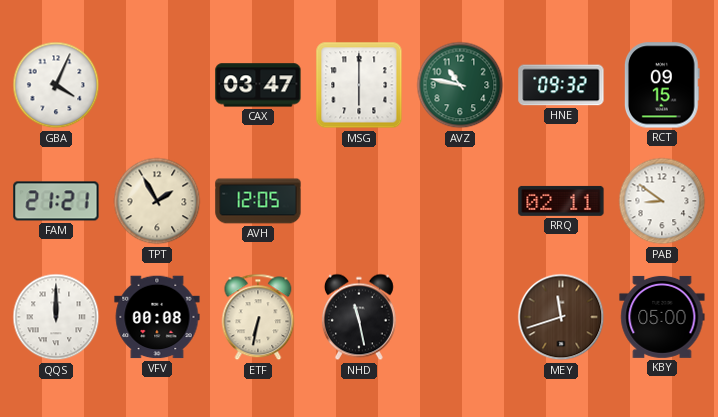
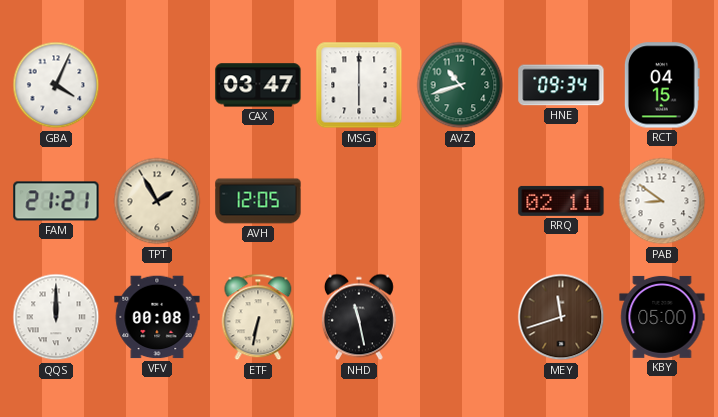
AVZ: 10:47 -> 10:42 (460, 85)
HNE: 09:32 -> 09:34 (561, 85)
RCT: 09:15 -> 04:15 (662, 85)
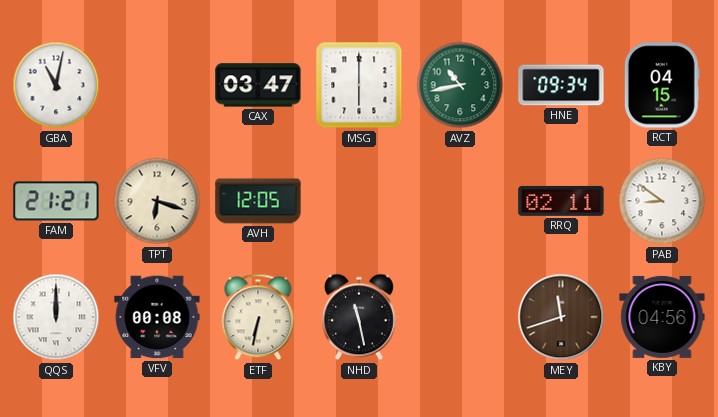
GBA: 4:04 -> 11:02 (56, 85)
AVZ: 10:42 -> 10:43 (460, 85)
TPT: 1:55 -> 6:18 (157, 201)
KBY: 05:00 -> 04:56 (662, 317)
